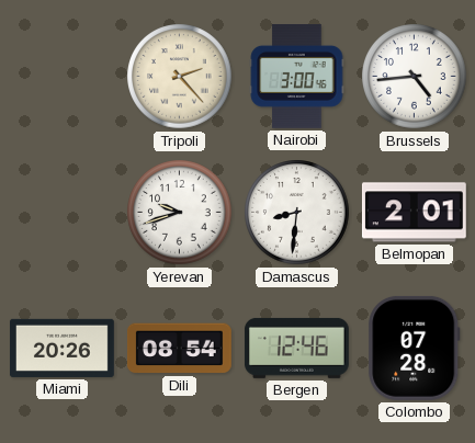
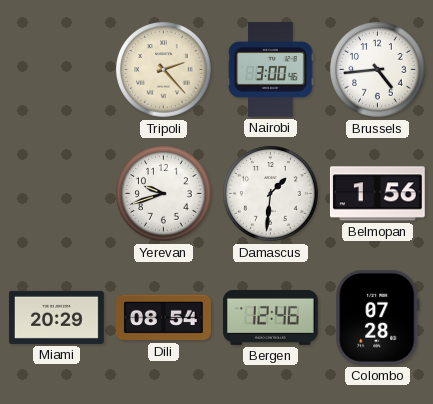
Damascus: 8:31 -> 1:31 (271, 194)
Belmopan: 2:01 -> 1:56 (377, 194)
Miami: 20:26 -> 20:29 (56, 317)
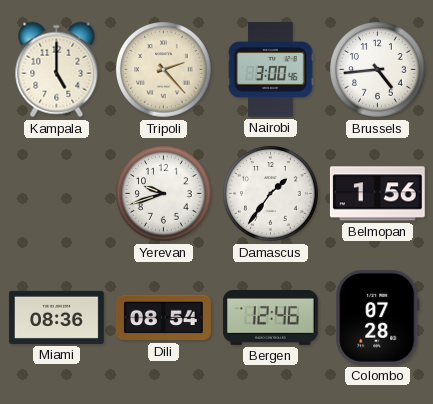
Kampala: none -> 5:00 (57, 70)
Damascus: 1:31 -> 1:36 (271, 194)
Miami: 20:29 -> 08:36 (56, 317)
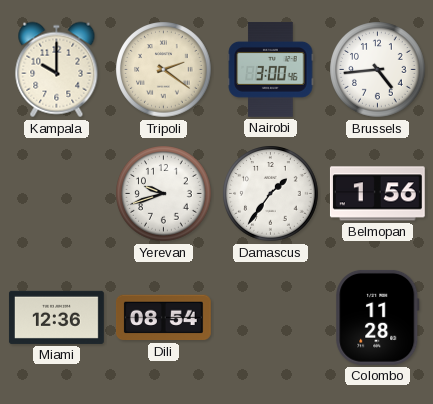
Kampala: 5:00 -> 10:00 (57, 70)
Tripoli: 2:23 -> 2:21 (164, 70)
Miami: 08:36 -> 12:36 (56, 317)
Bergen: 12:46 -> none (270, 317)
Colombo: 07:28 -> 11:28 (378, 317)
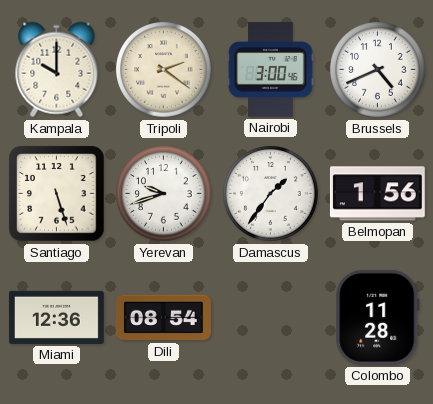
Brussels: 4:44 -> 4:41 (378, 70)
Santiago: none -> 5:27 (57, 194)
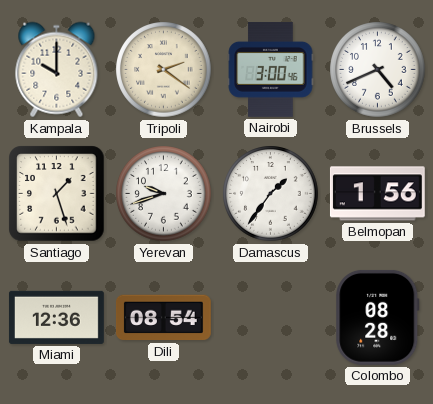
Santiago: 5:27 -> 1:27 (57, 194)
Colombo: 11:28 -> 08:28 (378, 317)
